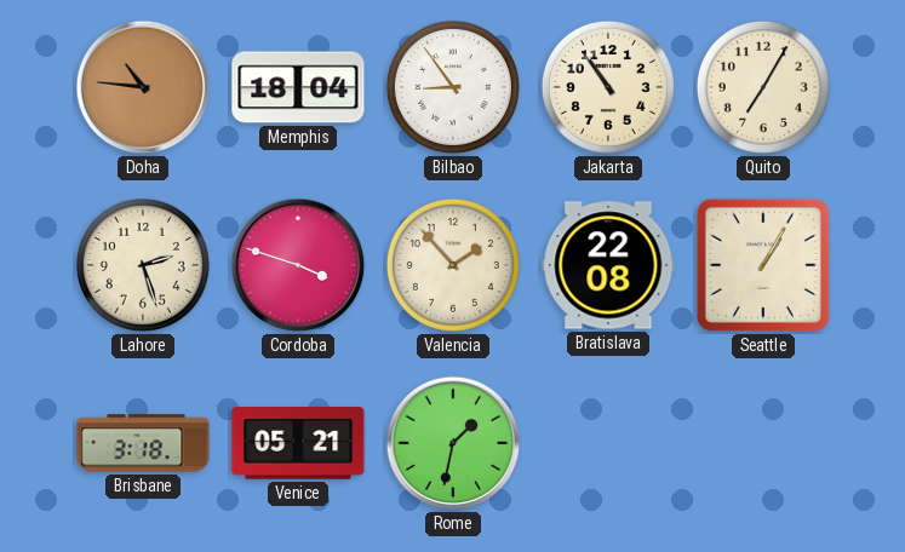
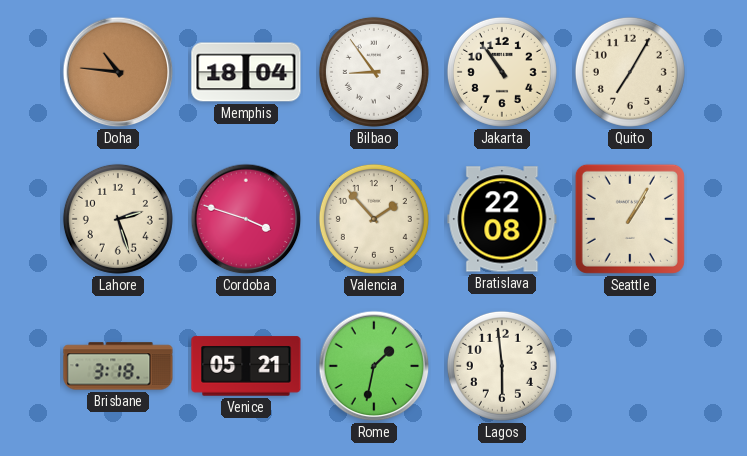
Lagos: none -> 5:59 (502, 366)
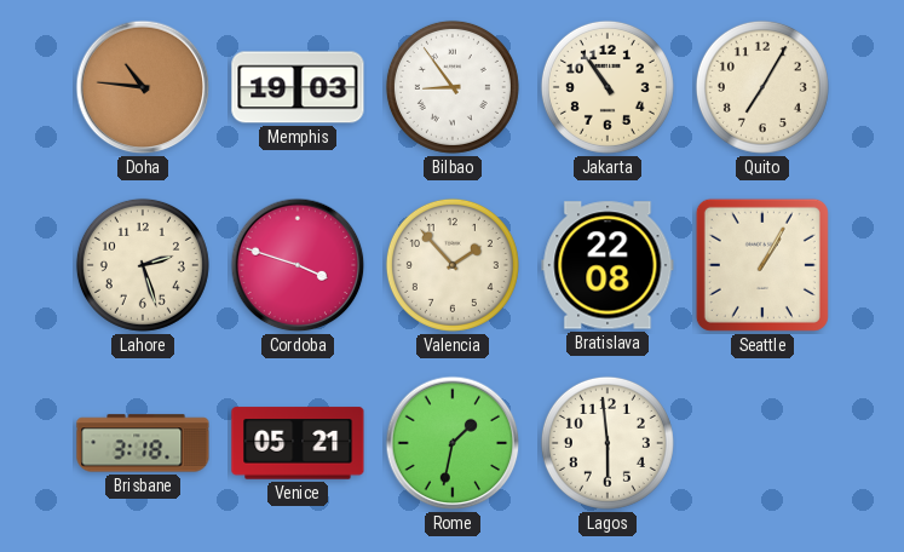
Memphis: 18:04 -> 19:03 (298, 87)
